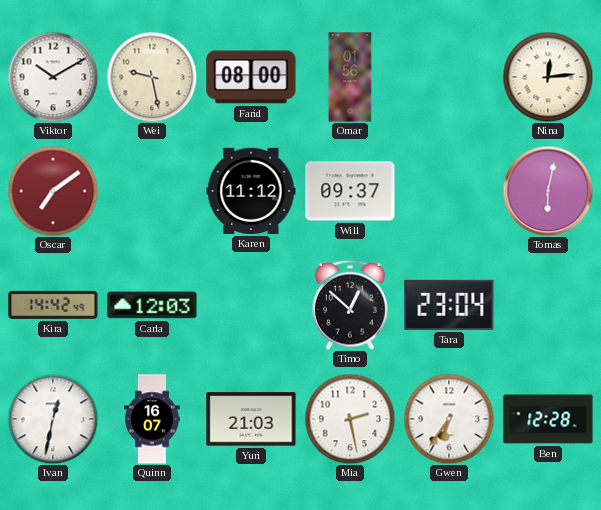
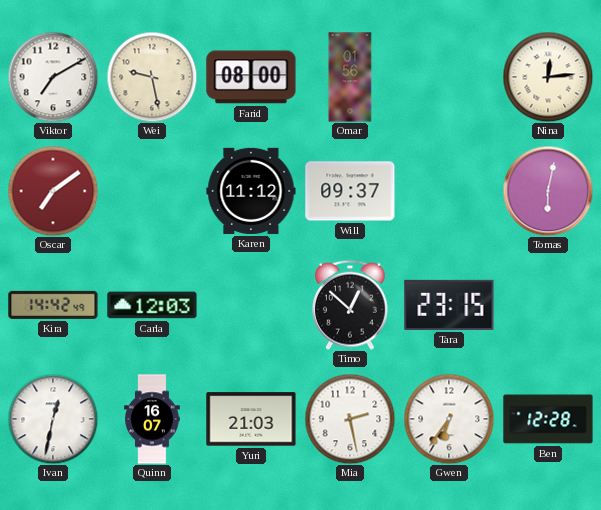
Viktor: 10:10 -> 7:10 (53, 77)
Tara: 23:04 -> 23:15 (449, 305)
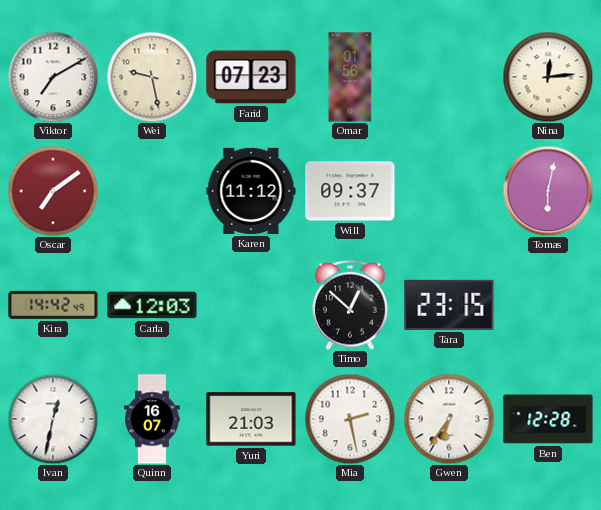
Farid: 08:00 -> 07:23 (251, 77)
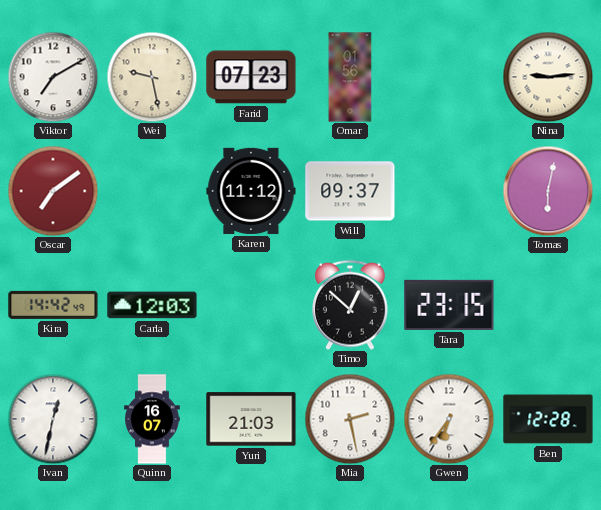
Nina: 12:14 -> 9:14 (548, 77)
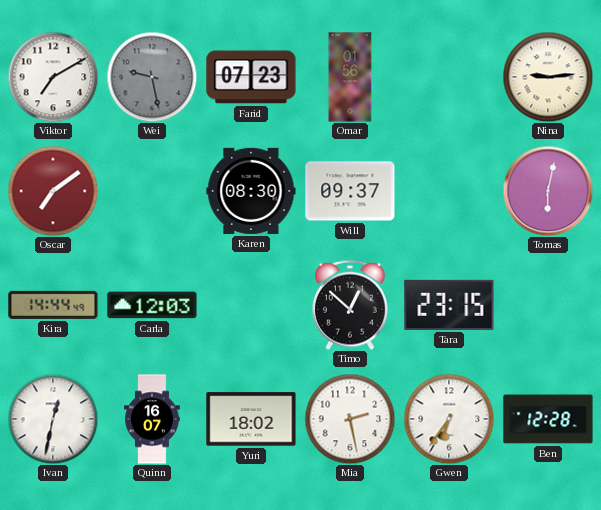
Wei dial: cream -> grey (152, 77)
Karen: 11:12 -> 08:30 (251, 191)
Kira: 14:42 -> 14:44 (53, 305)
Yuri: 21:03 -> 18:02 (251, 419)
